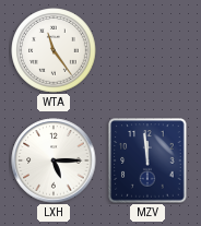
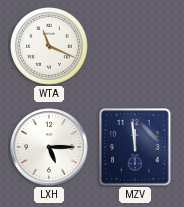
WTA: 11:24 -> 11:19 (49, 46)
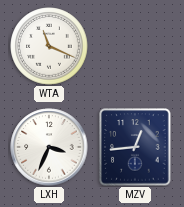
LXH: 5:15 -> 3:34 (49, 147)
MZV: 11:59 -> 12:44 (135, 147)
